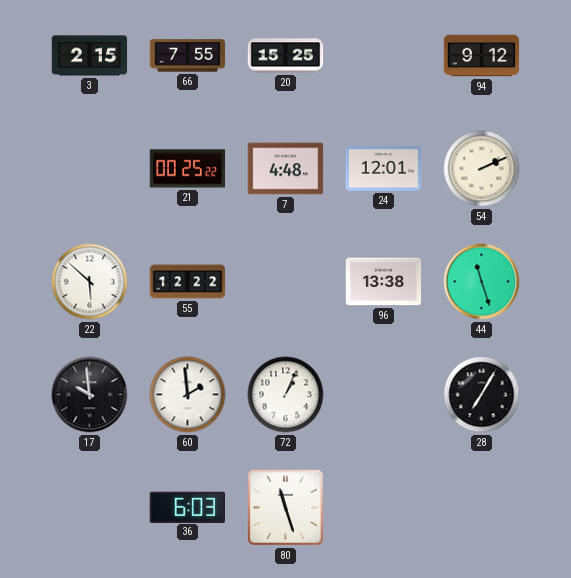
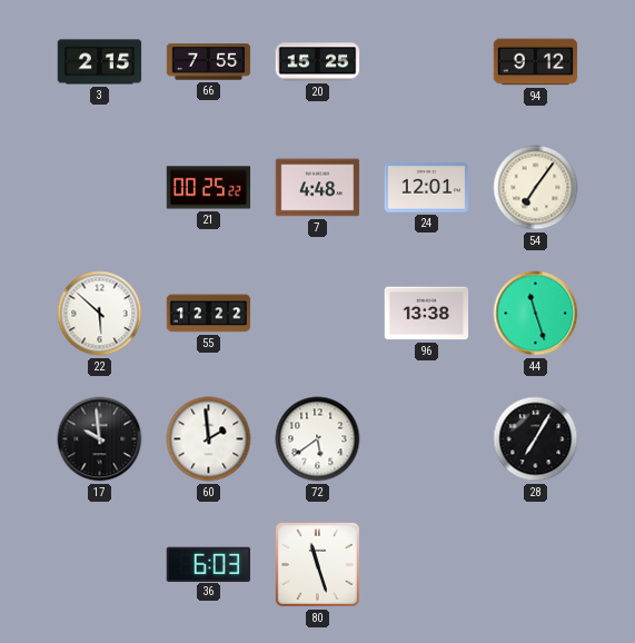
54: 2:11 -> 7:06 (536, 188)
72: 1:04 -> 5:39 (318, 439)
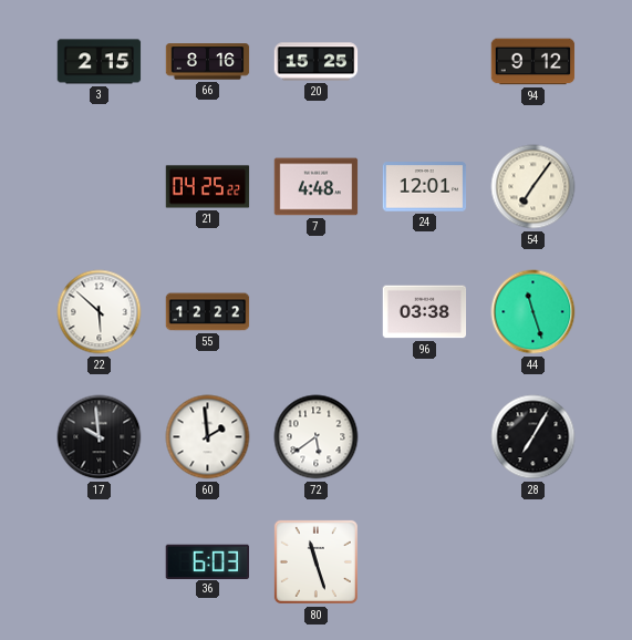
66: 7:55 -> 8:16 (208, 62)
21: 00:25 -> 04:25 (208, 187)
96: 13:38 -> 03:38 (425, 312)
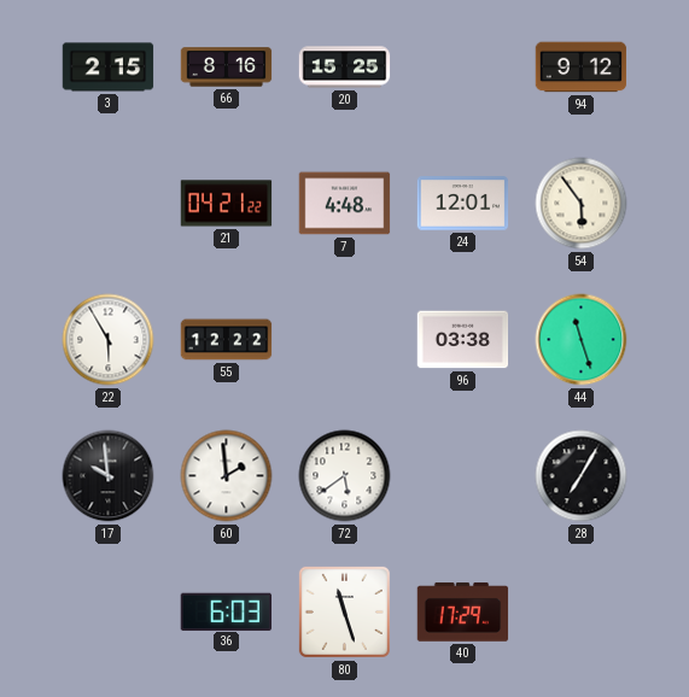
21: 04:25 -> 04:21 (227, 204)
54: 7:06 -> 5:54 (582, 204)
22: 5:52 -> 5:55 (109, 340)
40: none -> 17:29 (463, 613)
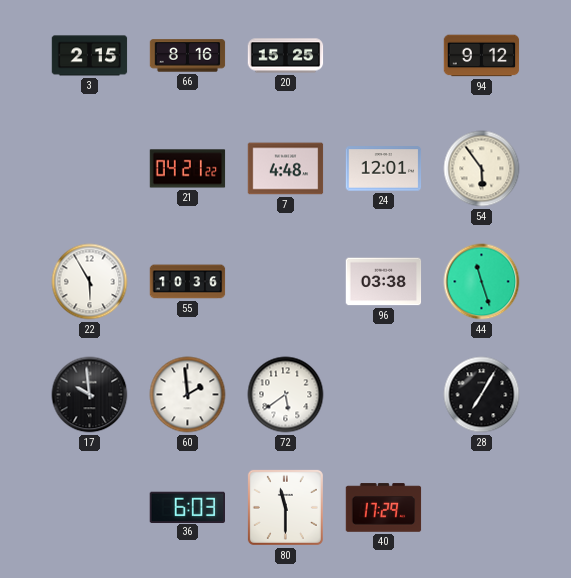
55: 12:22 -> 10:36 (188, 282)
80: 11:27 -> 11:30 (285, 507)
